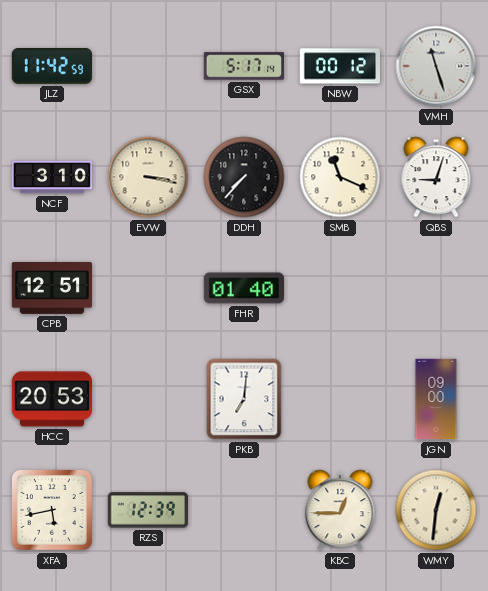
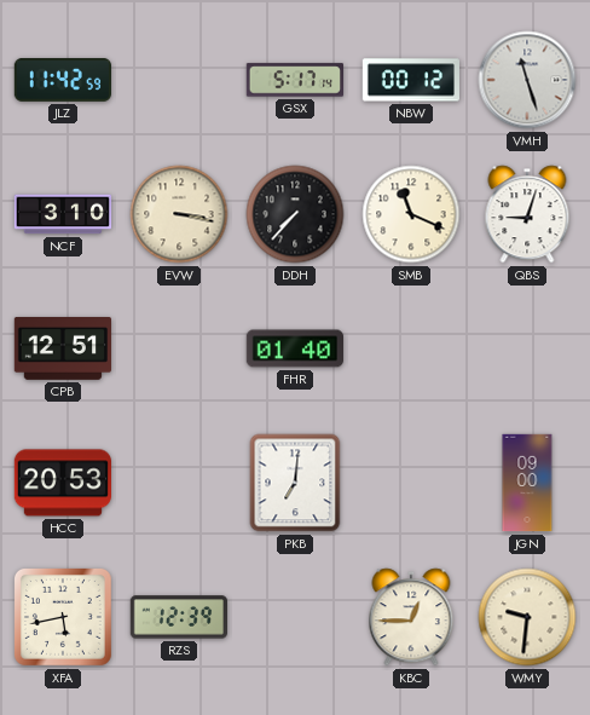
WMY: 12:31 -> 9:31 (527, 617)
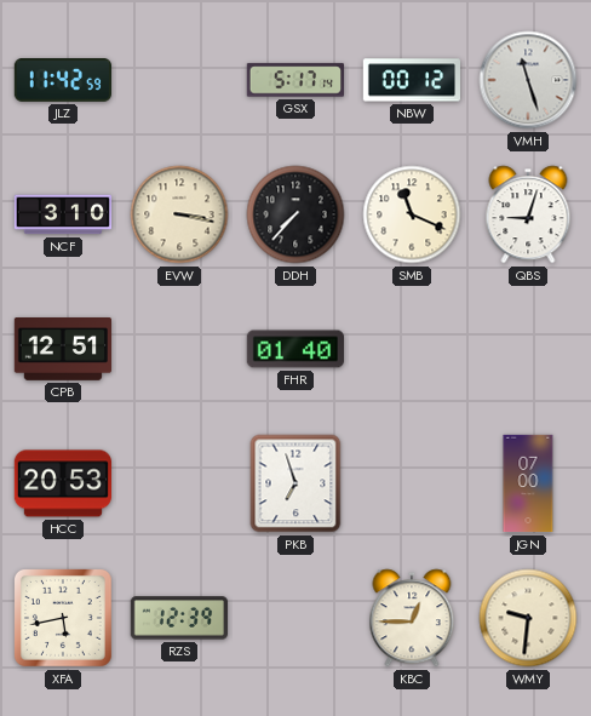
PKB: 7:01 -> 6:57 (295, 483)
JGN: 09:00 -> 07:00 (528, 483)
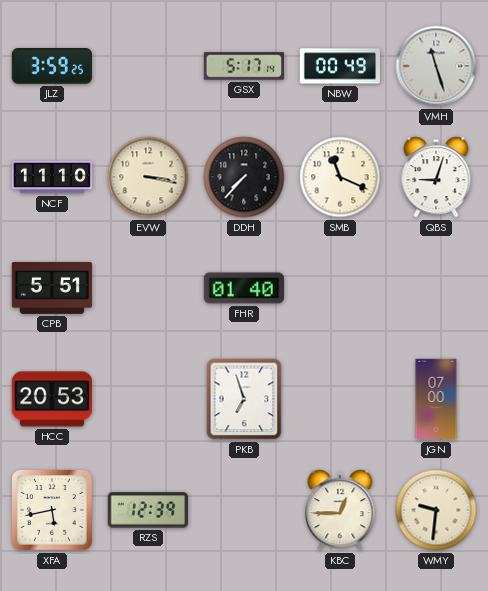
JLZ: 11:42 -> 3:59 (51, 67)
NBW: 00:12 -> 00:49 (339, 66)
NCF: 3:10 -> 11:10 (52, 177)
CPB: 12:51 -> 5:51 (51, 289)
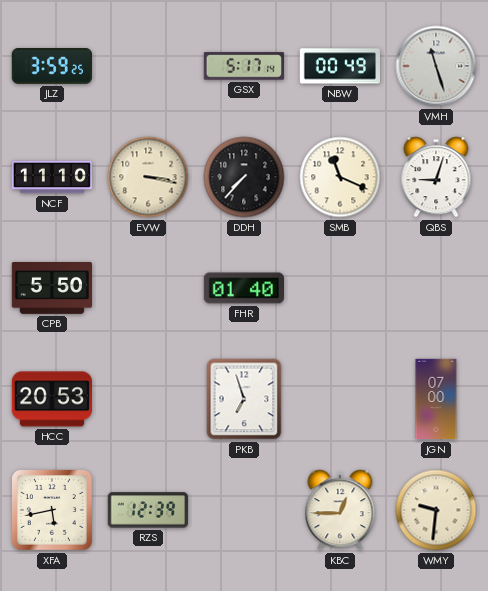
CPB: 5:51 -> 5:50 (51, 289)
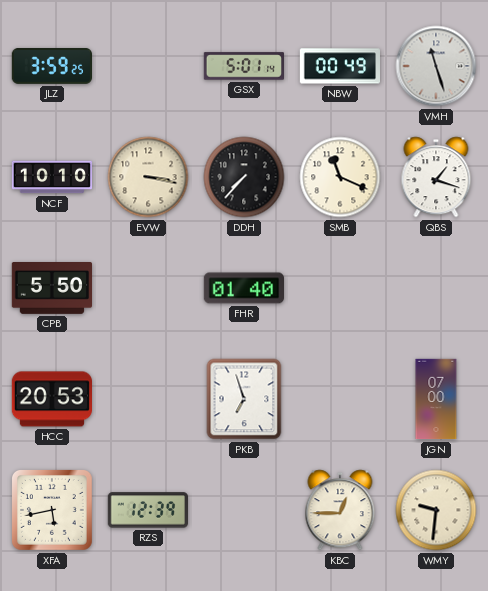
GSX: 5:17 -> 5:01 (243, 66)
NCF: 11:10 -> 10:10 (52, 177)
QBS: 9:03 -> 1:18 (436, 177)
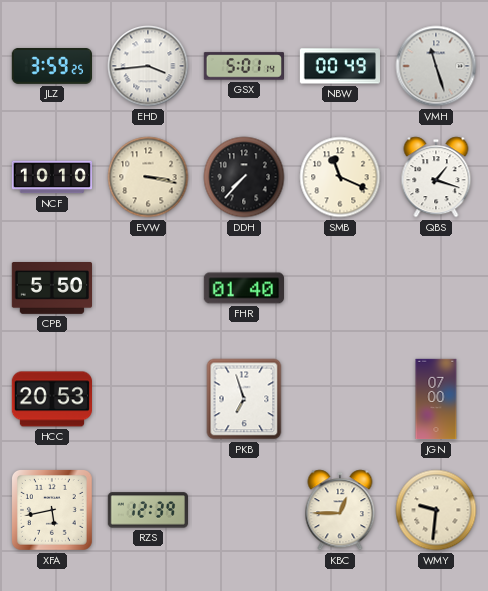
EHD: none -> 3:44 (148, 66)
